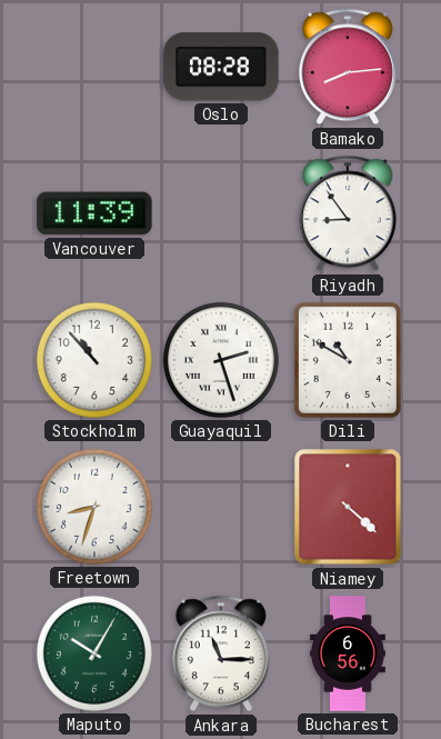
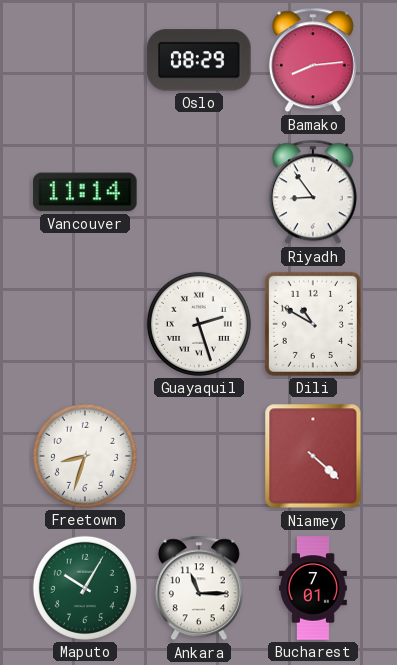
Oslo: 08:28 -> 08:29 (199, 60)
Vancouver: 11:39 -> 11:14 (85, 192)
Stockholm: 10:53 -> none (94, 360)
Bucharest: 6:56 -> 7:01 (313, 588)
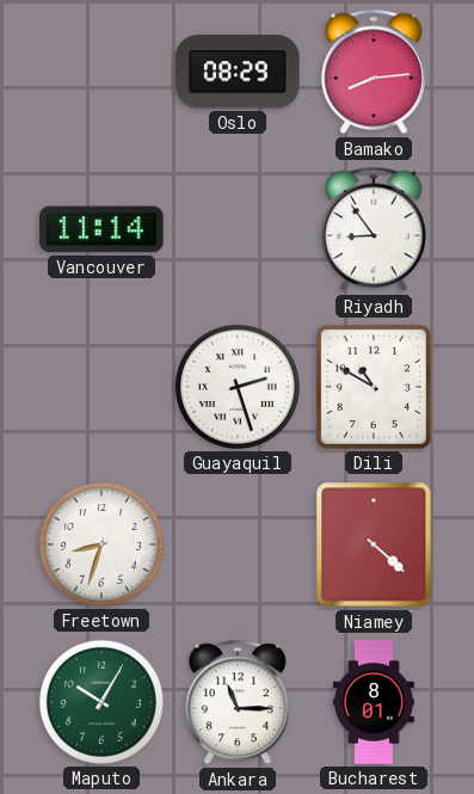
Bucharest: 7:01 -> 8:01 (374, 702)
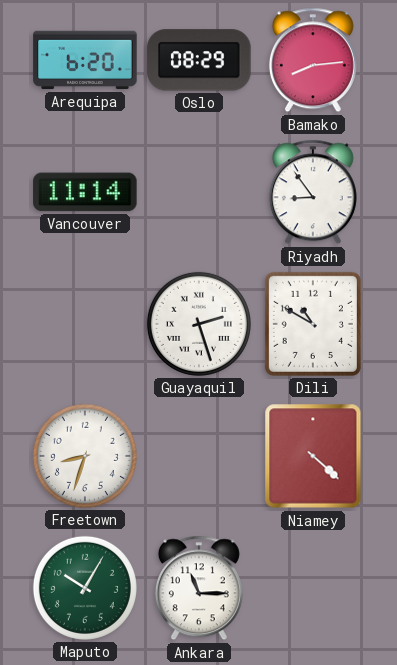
Arequipa: none -> 6:20 (85, 60)
Bucharest: 8:01 -> none (374, 702)
